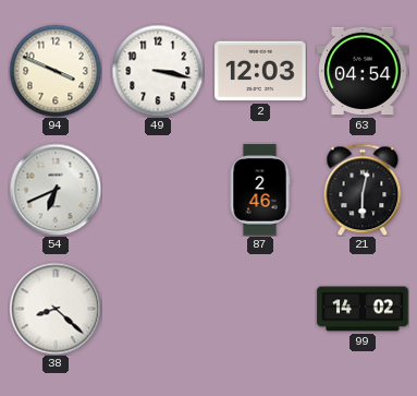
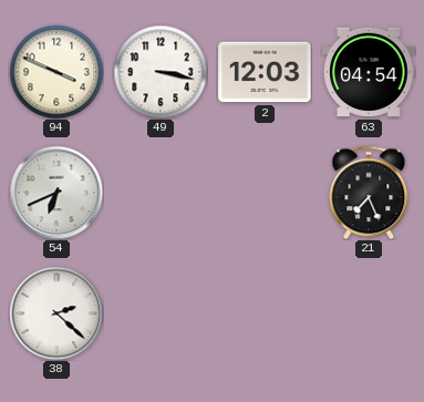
87: 2:46 -> none (260, 190)
21: 6:02 -> 7:26 (369, 193)
38: 8:22 -> 2:22 (56, 313)
99: 14:02 -> none (363, 309)
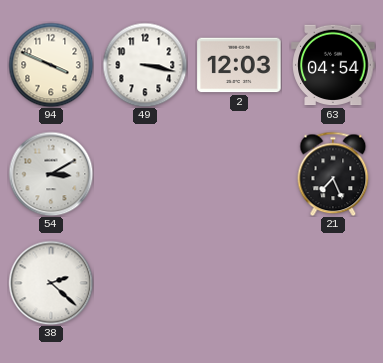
54: 6:41 -> 3:10 (51, 174)
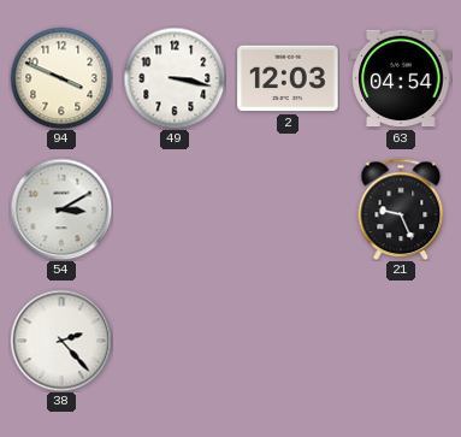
21: 7:26 -> 9:26 (401, 209)
38: 2:22 -> 2:23 (61, 341)
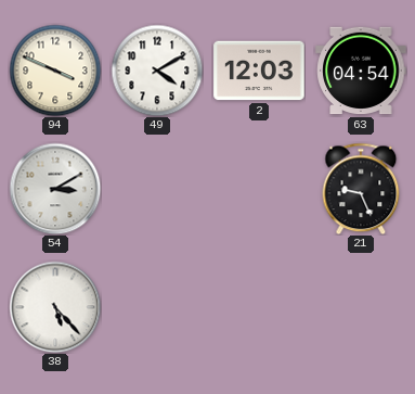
49: 3:17 -> 4:10 (157, 71)
38: 2:23 -> 5:23 (55, 307)
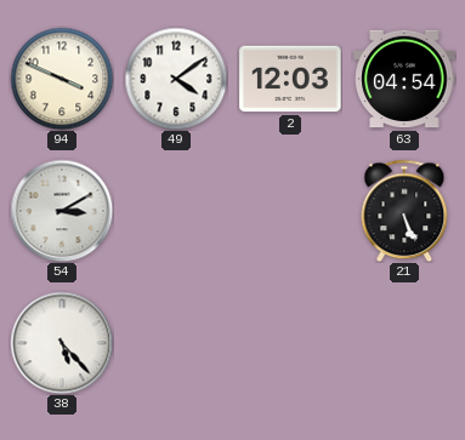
49: 4:10 -> 4:09 (176, 79)
21: 9:26 -> 5:26 (404, 211)
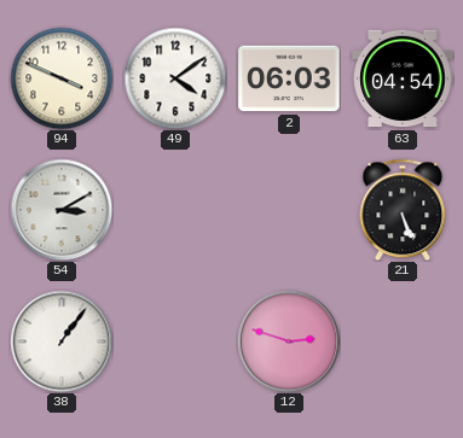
2: 12:03 -> 06:03 (289, 78)
38: 5:23 -> 1:06 (62, 341)
12: none -> 2:48 (289, 341)
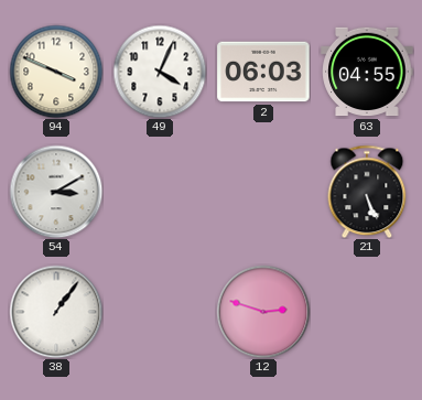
49: 4:09 -> 4:04 (160, 72)
63: 04:54 -> 04:55 (367, 72)
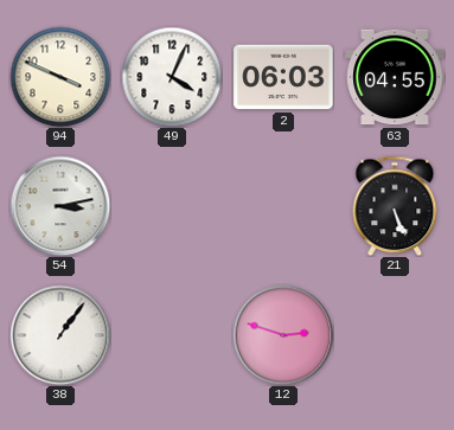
54: 3:10 -> 3:13 (60, 206)
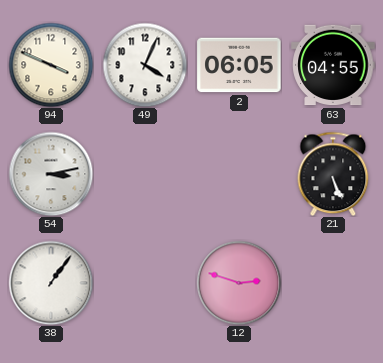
2: 06:03 -> 06:05 (239, 65)
